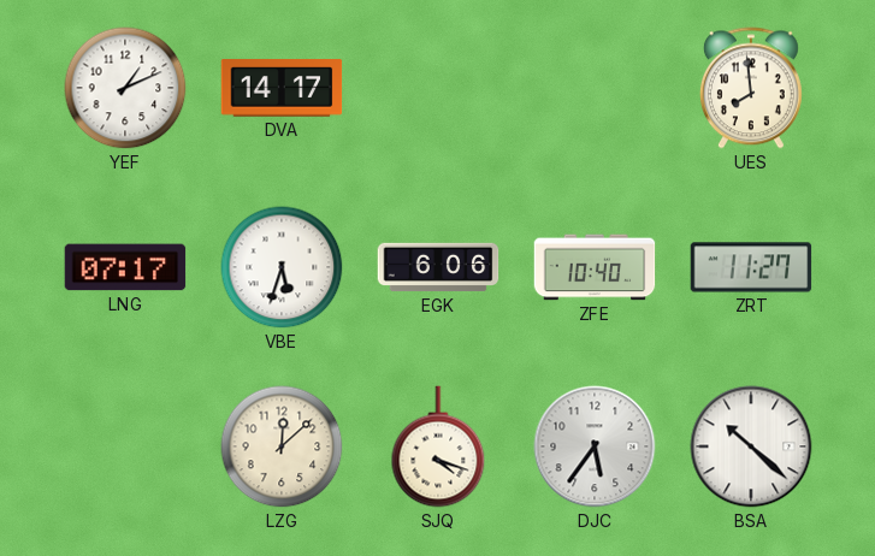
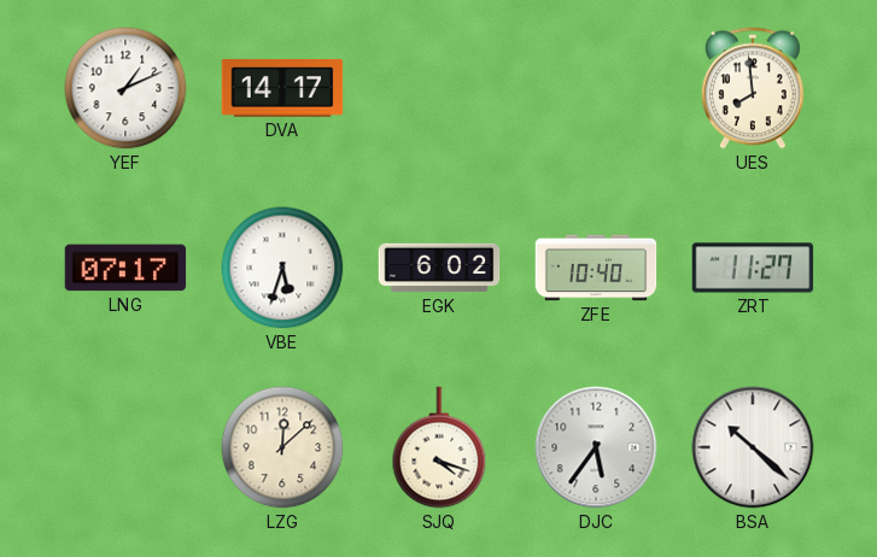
EGK: 6:06 -> 6:02 (439, 268)
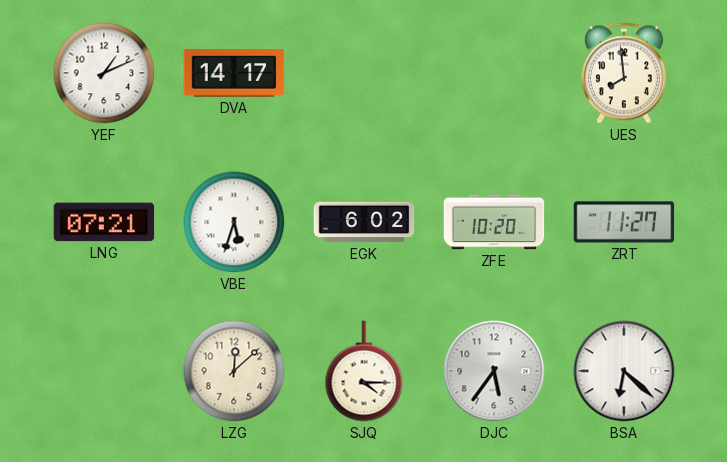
LNG: 07:17 -> 07:21 (104, 222)
ZFE: 10:40 -> 10:20 (494, 222)
SJQ: 4:18 -> 4:15 (364, 371)
BSA: 10:22 -> 6:22 (624, 371)
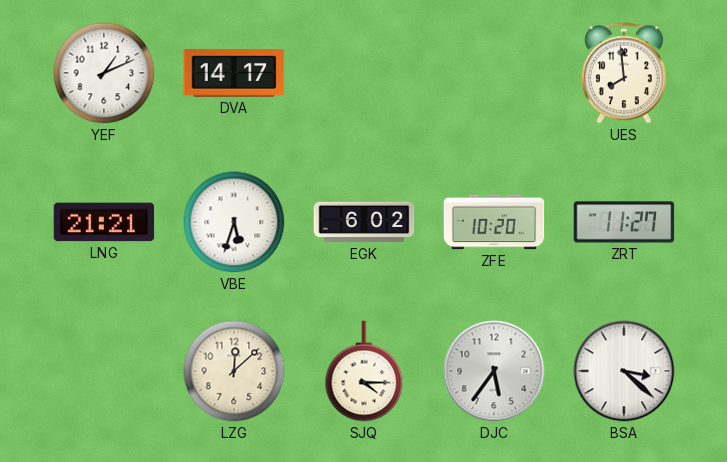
LNG: 07:21 -> 21:21 (104, 222)
BSA: 6:22 -> 3:22 (624, 371)
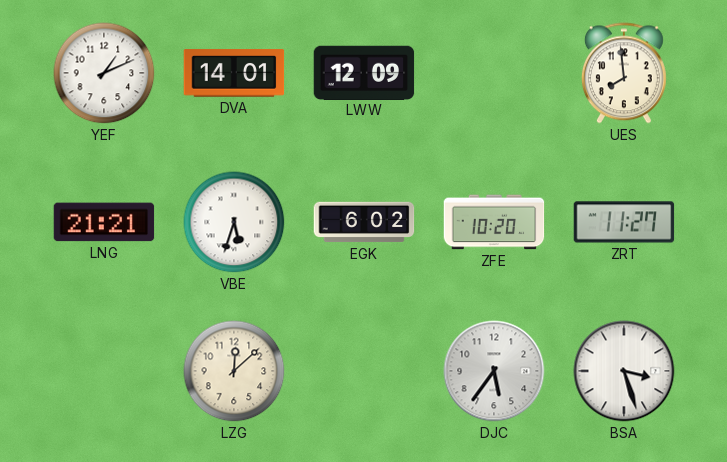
DVA: 14:17 -> 14:01 (234, 73)
LWW: none -> 12:09 (364, 72)
SJQ: 4:15 -> none (364, 371)
BSA: 3:22 -> 3:27 (624, 371)
